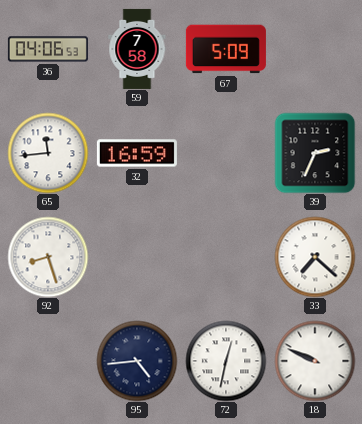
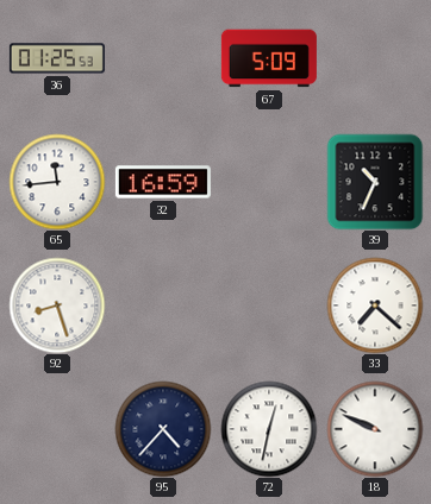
36: 04:06 -> 01:25 (57, 58)
59: 7:58 -> none (137, 49)
39: 2:34 -> 10:34 (375, 182)
95: 4:44 -> 4:37 (163, 429)
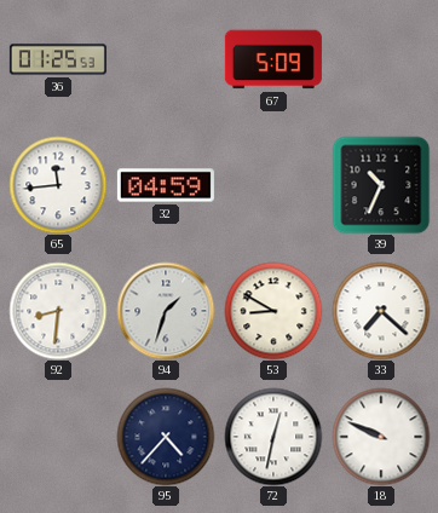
32: 16:59 -> 04:59 (166, 185)
92: 8:27 -> 8:31 (58, 311)
94: none -> 1:33 (166, 311)
53: none -> 8:50 (273, 311)
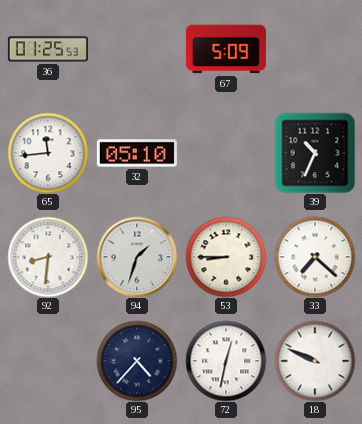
32: 04:59 -> 05:10 (137, 153)
53: 8:50 -> 8:45 (226, 257)
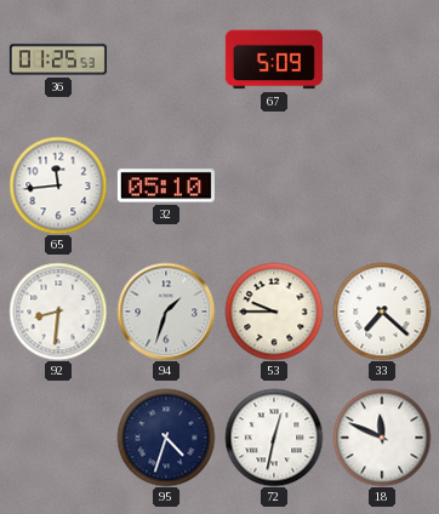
39: 10:34 -> none (315, 153)
53: 8:45 -> 9:45 (274, 312)
95: 4:37 -> 4:33 (166, 438)
18: 9:49 -> 11:49 (382, 438)
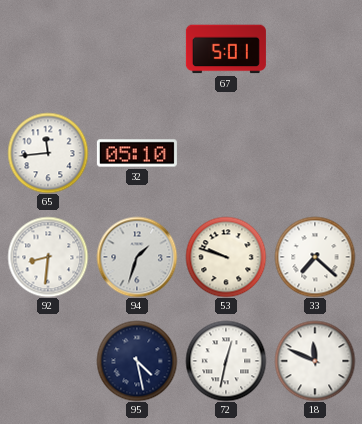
36: 01:25 -> none (58, 59)
67: 5:09 -> 5:01 (226, 49)
53: 9:45 -> 9:48 (226, 257)
95: 4:33 -> 4:28 (137, 361)
